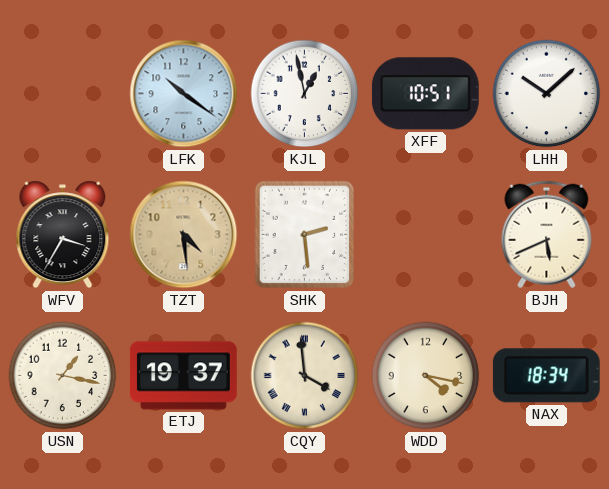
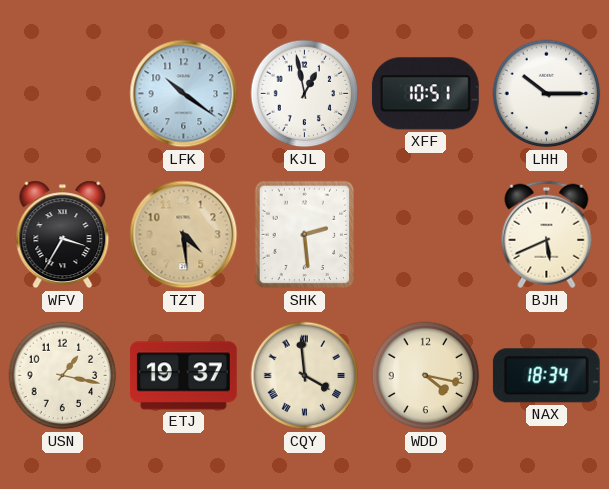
LHH: 10:08 -> 10:15 (547, 94)
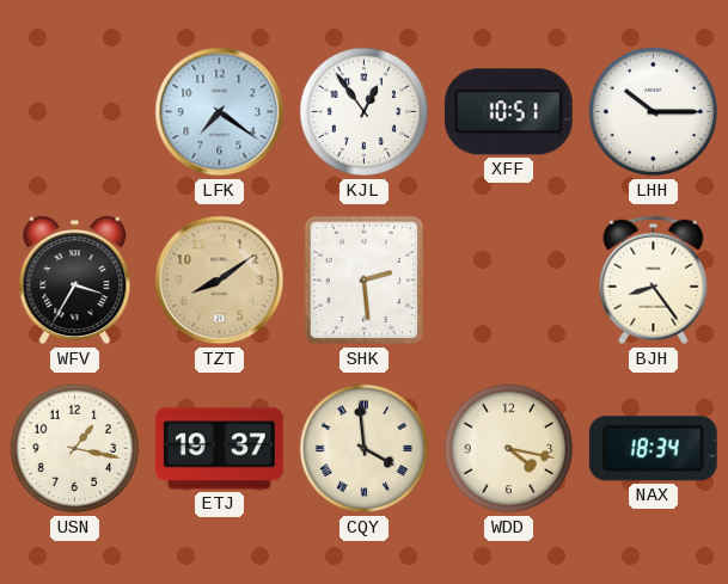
LFK: 10:21 -> 7:21 (220, 112)
KJL: 12:58 -> 12:54 (365, 112)
TZT: 4:29 -> 8:09 (220, 281)
BJH: 5:41 -> 8:24 (654, 281)
